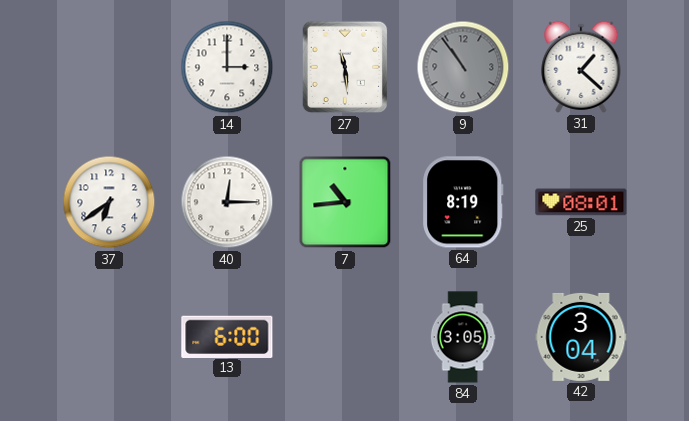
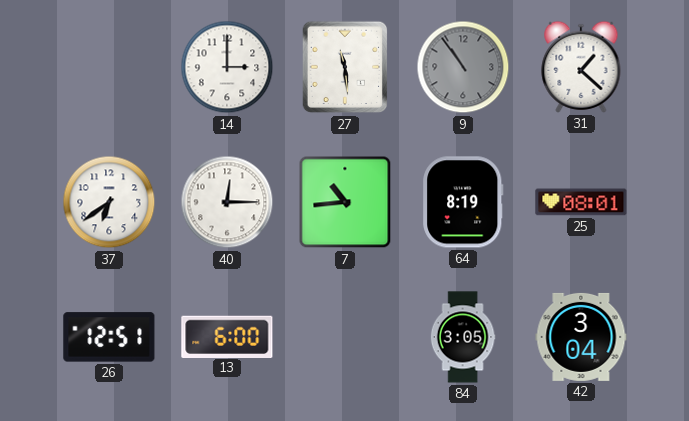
26: none -> 12:51 (109, 337)
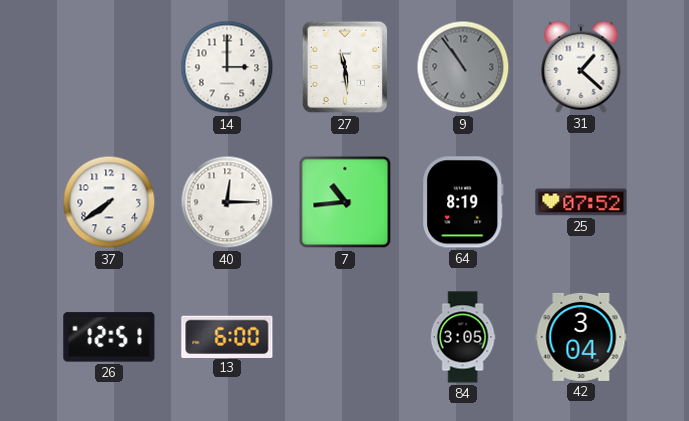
37: 6:39 -> 7:39 (109, 202)
25: 08:01 -> 07:52 (581, 202)
